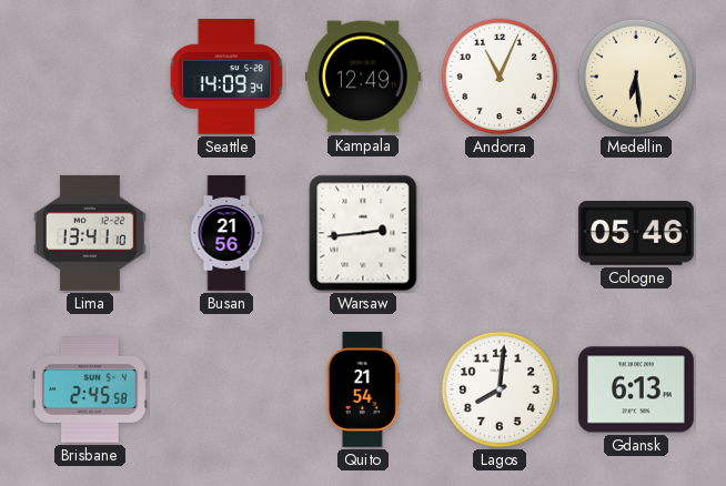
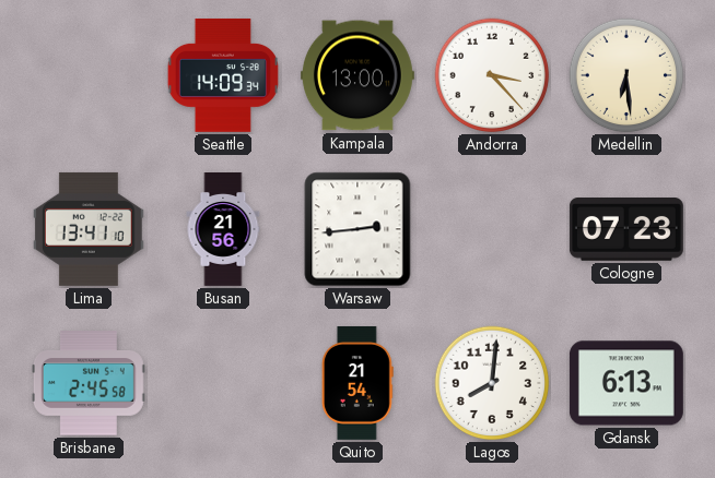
Kampala: 12:49 -> 13:00 (357, 75)
Andorra: 11:04 -> 3:23 (492, 75)
Cologne: 05:46 -> 07:23 (626, 230)
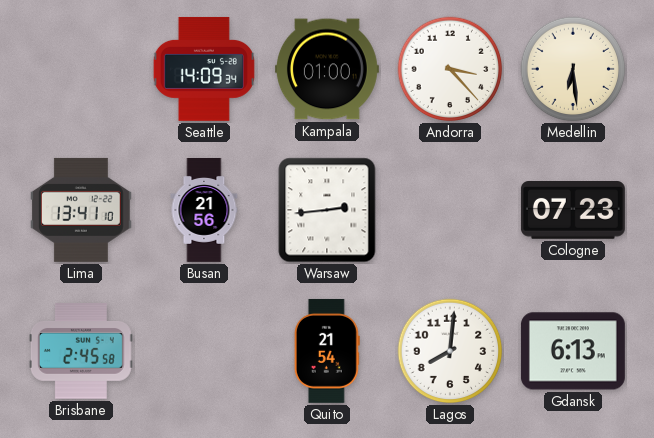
Kampala: 13:00 -> 01:00 (327, 69)
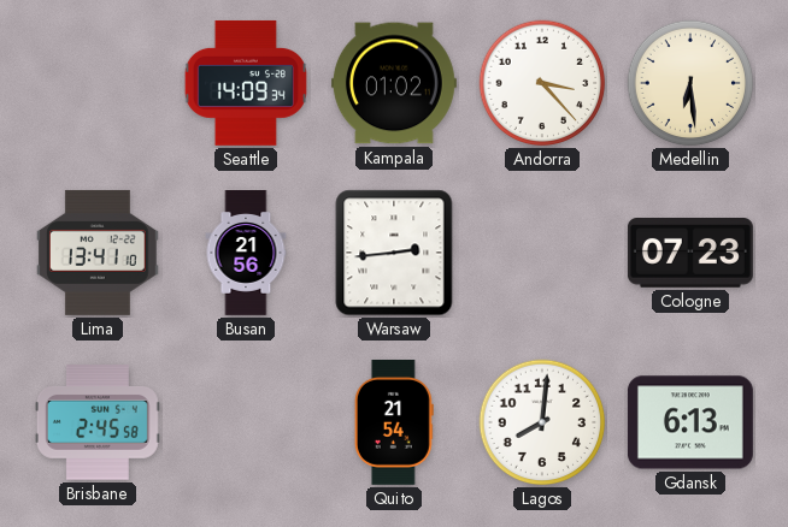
Kampala: 01:00 -> 01:02 (394, 83)
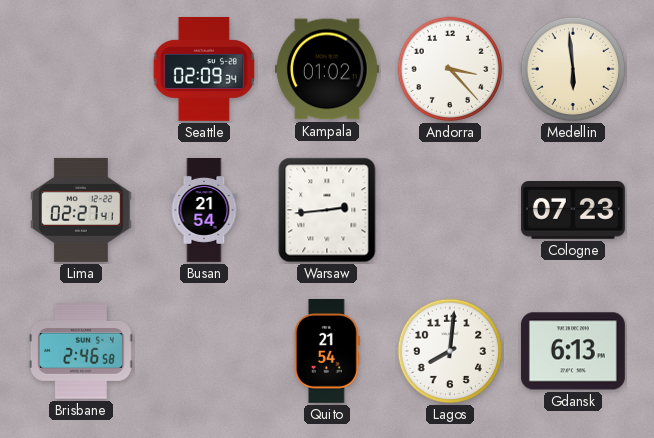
Seattle: 14:09 -> 02:09 (204, 69)
Medellin: 6:29 -> 5:59 (573, 69)
Lima: 13:41 -> 02:27 (82, 210)
Busan: 21:56 -> 21:54 (204, 211)
Brisbane: 2:45 -> 2:46 (81, 351)
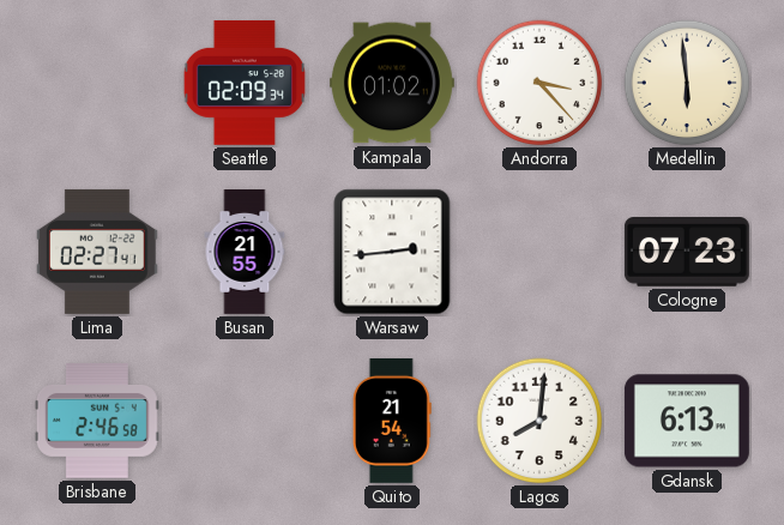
Busan: 21:54 -> 21:55 (245, 253)
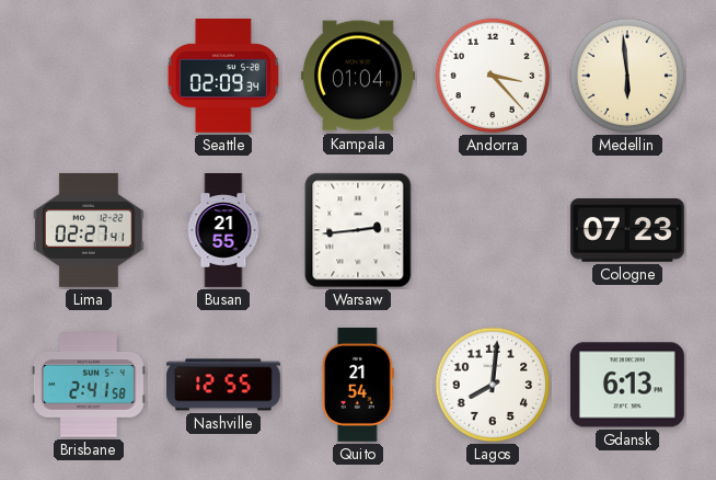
Kampala: 01:02 -> 01:04 (358, 76)
Brisbane: 2:46 -> 2:41 (89, 385)
Nashville: none -> 12:55 (223, 385)
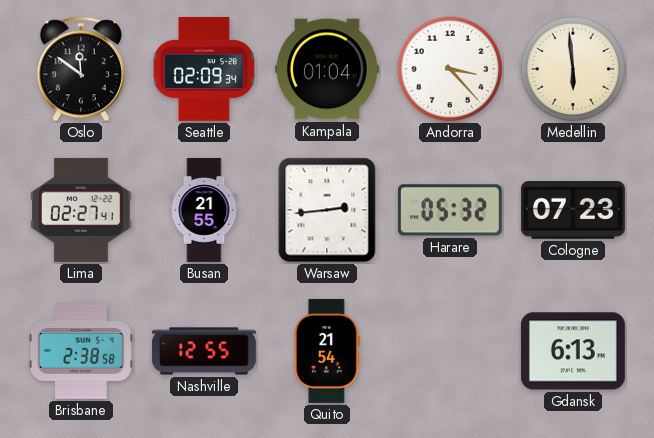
Oslo: none -> 11:51 (81, 69)
Harare: none -> 05:32 (450, 210)
Brisbane: 2:41 -> 2:38 (81, 351)
Lagos: 8:01 -> none (493, 385)
